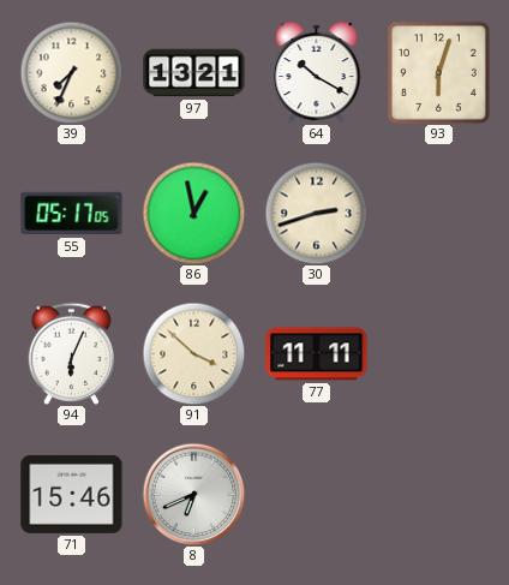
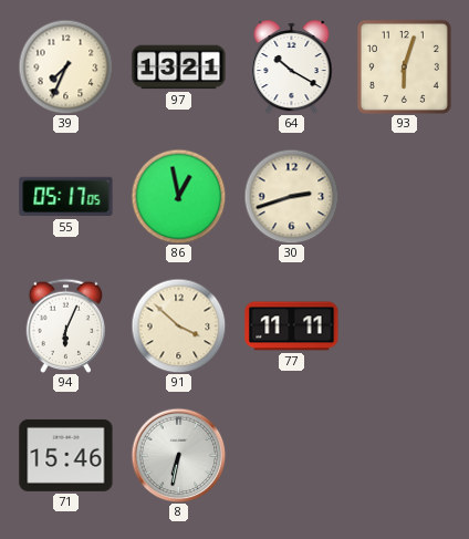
8: 6:41 -> 6:32 (178, 455)
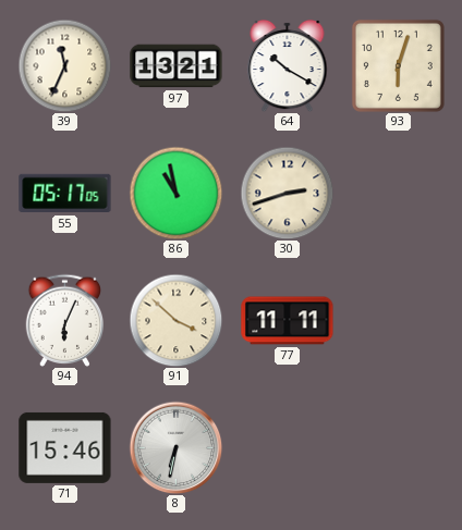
39: 7:34 -> 11:34 (64, 65)
86: 12:58 -> 10:58 (175, 193)
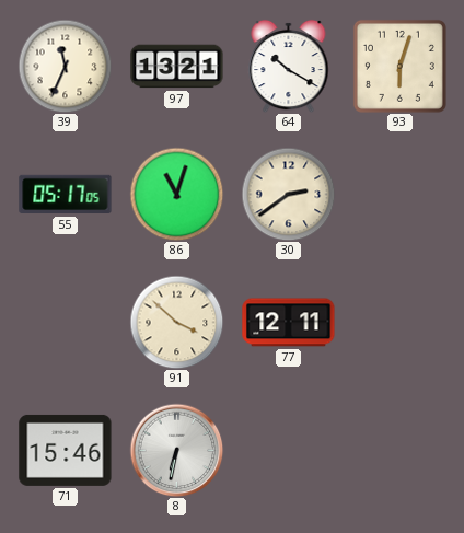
86: 10:58 -> 11:03 (176, 194)
30: 2:42 -> 2:39 (288, 194)
94: 6:04 -> none (64, 320)
77: 11:11 -> 12:11 (289, 323)
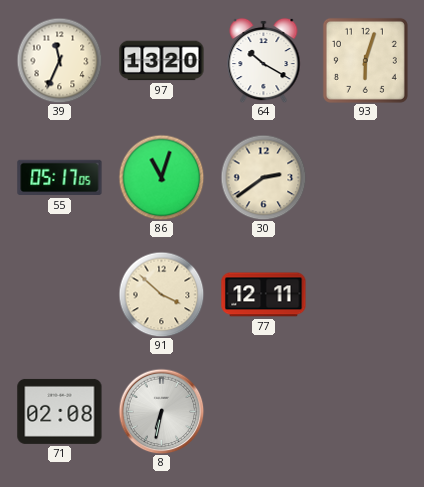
97: 13:21 -> 13:20 (162, 61)
71: 15:46 -> 02:08 (60, 411)
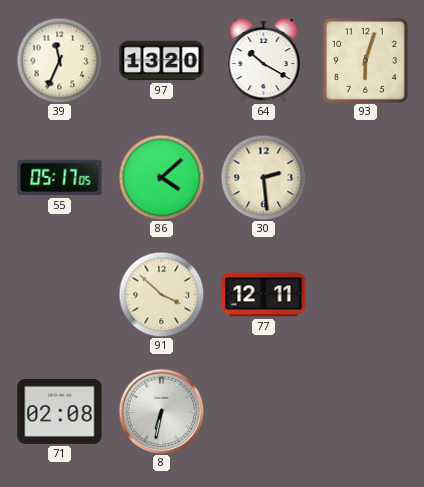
86: 11:03 -> 4:08 (161, 177)
30: 2:39 -> 2:29 (263, 177)
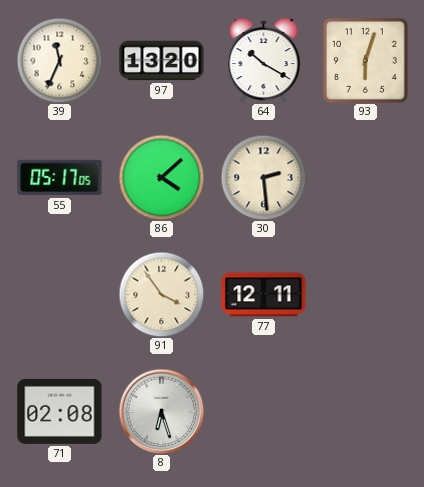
91: 3:52 -> 3:54 (161, 294)
8: 6:32 -> 6:27 (161, 411)
